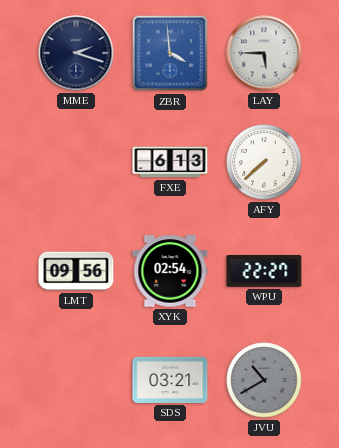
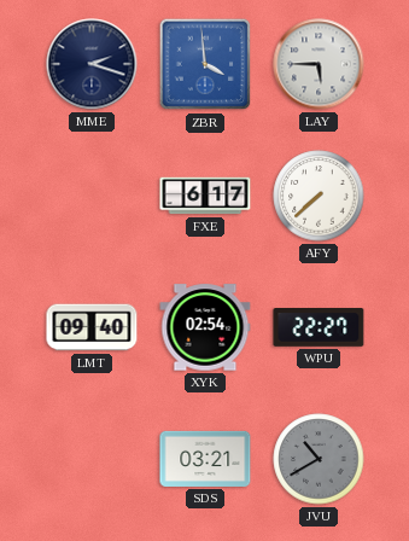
FXE: 6:13 -> 6:17 (205, 196)
LMT: 09:56 -> 09:40 (92, 327)
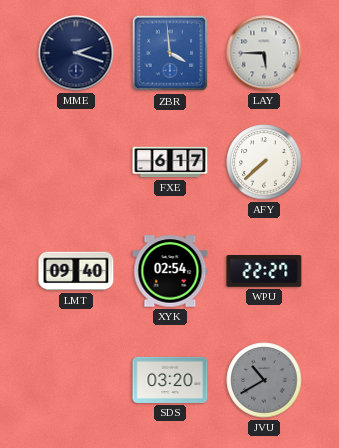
SDS: 03:21 -> 03:20 (170, 380)
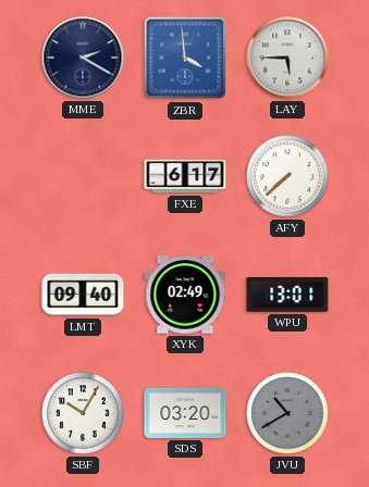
MME: 2:18 -> 2:20 (83, 58)
XYK: 02:54 -> 02:49 (185, 295)
WPU: 22:27 -> 13:01 (287, 296)
SBF: none -> 10:05 (83, 413)
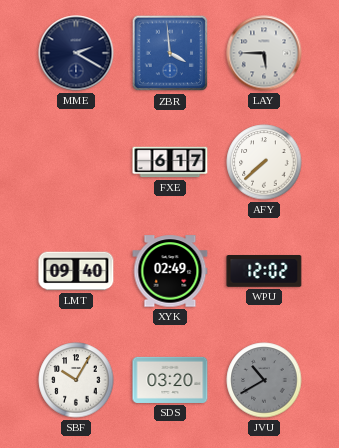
WPU: 13:01 -> 12:02 (264, 272)
